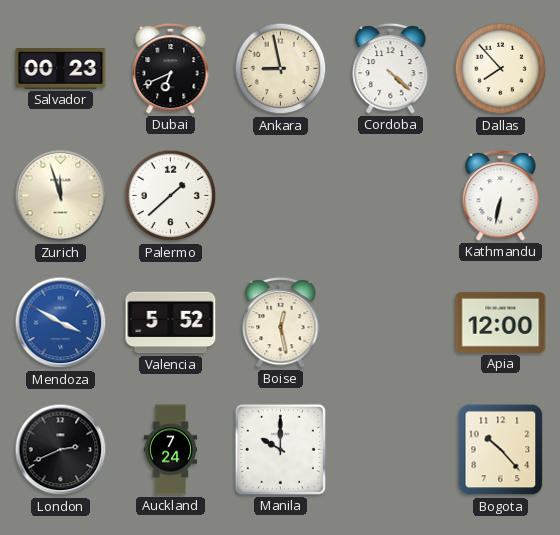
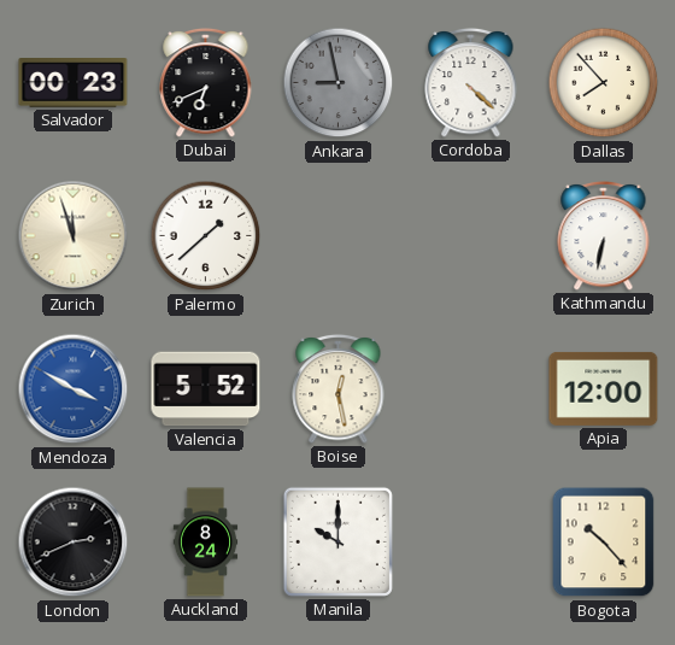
Ankara dial: cream -> grey (339, 83)
Auckland: 7:24 -> 8:24 (206, 543)
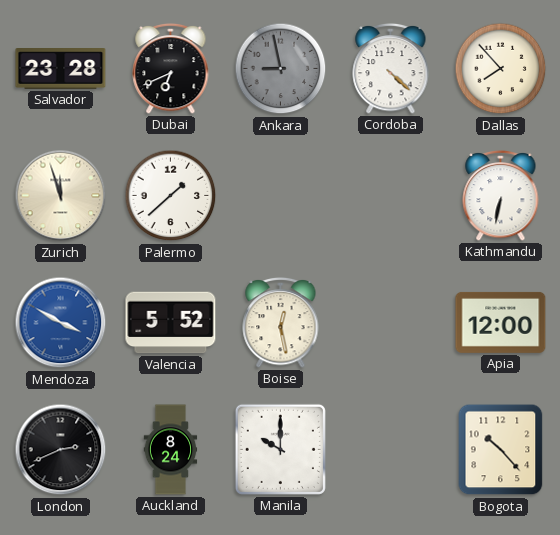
Salvador: 00:23 -> 23:28 (61, 69)
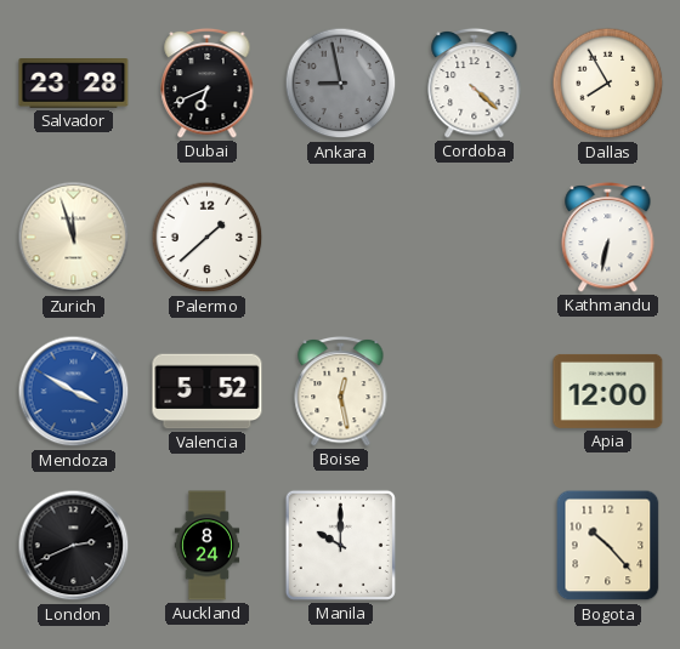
Dallas: 7:53 -> 7:55 (608, 84)
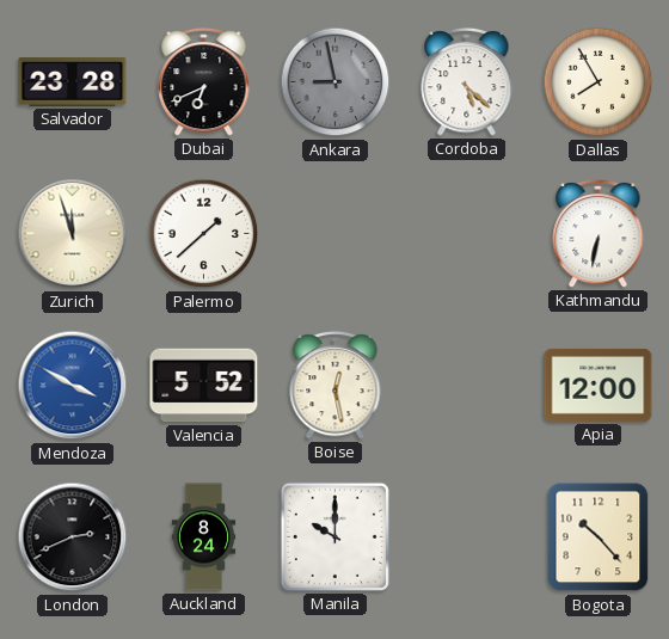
Cordoba: 4:22 -> 5:22 (467, 81)
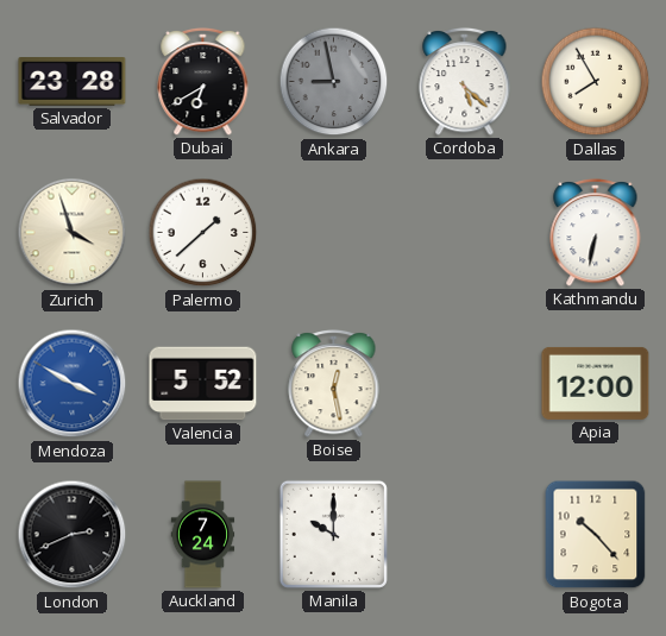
Dubai: 6:41 -> 6:40 (203, 81)
Zurich: 11:57 -> 3:57 (73, 233)
Auckland: 8:24 -> 7:24 (203, 535)
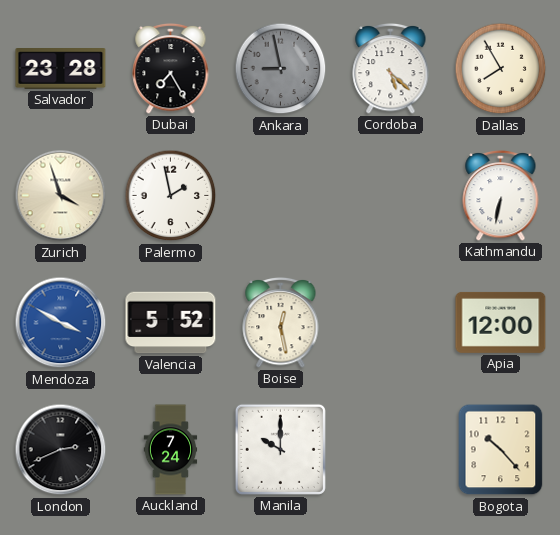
Dubai: 6:40 -> 7:25 (171, 68)
Palermo: 1:38 -> 1:58 (171, 196)
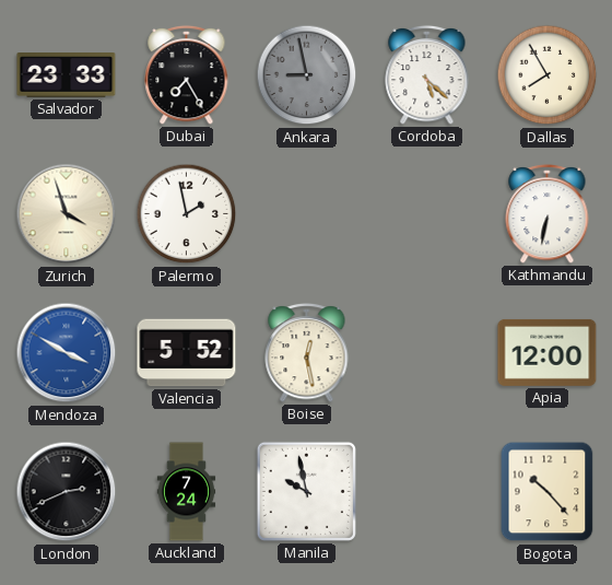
Salvador: 23:28 -> 23:33 (67, 75)
Manila: 10:00 -> 9:58 (306, 491)
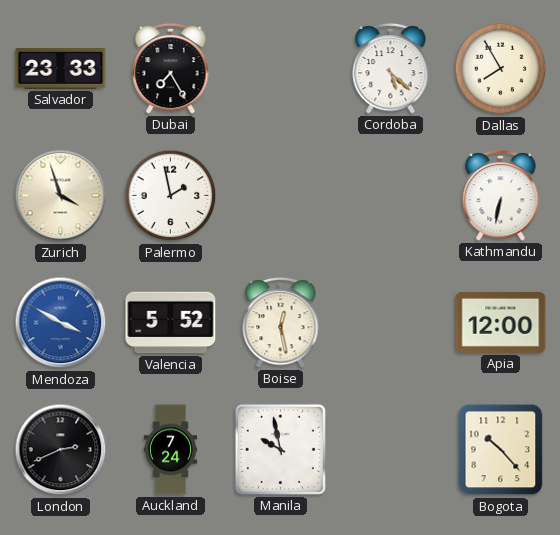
Ankara: 8:58 -> none (307, 75)
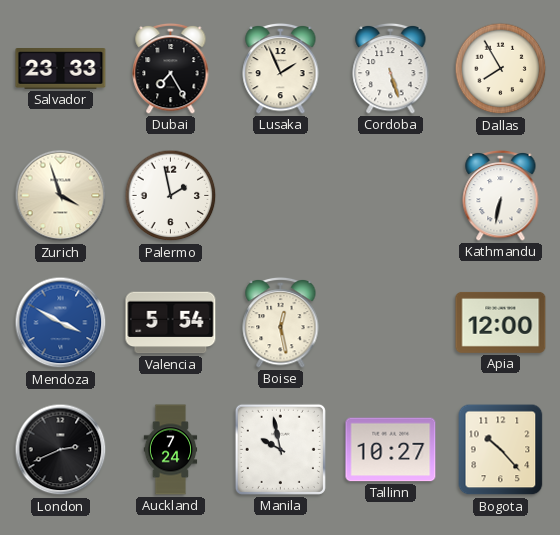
Lusaka: none -> 1:56 (281, 68)
Cordoba: 5:22 -> 5:27 (391, 68)
Valencia: 5:52 -> 5:54 (171, 323)
Tallinn: none -> 10:27 (391, 450)
